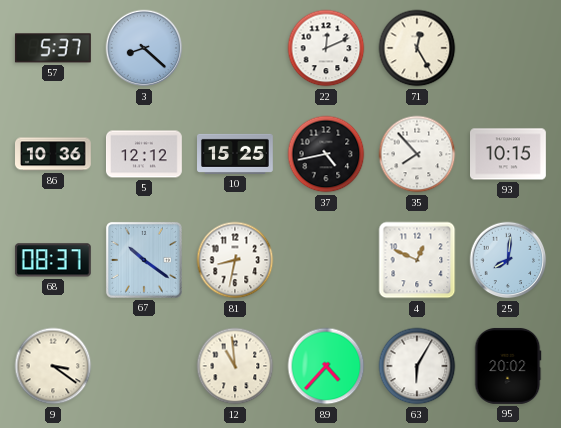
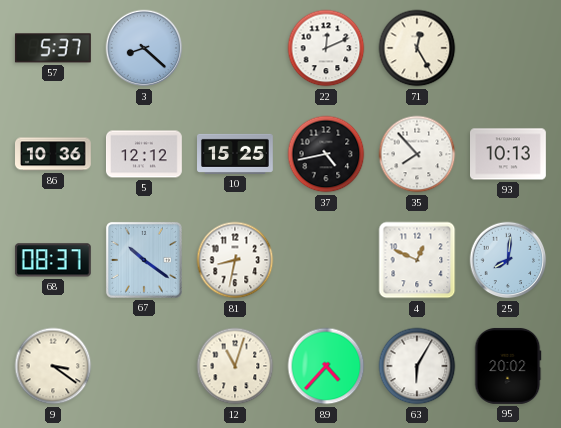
93: 10:15 -> 10:13 (509, 154)
12: 10:59 -> 11:03 (235, 366)
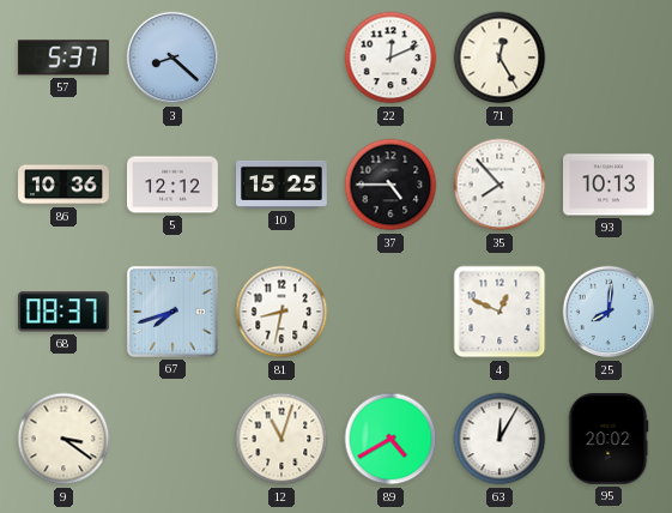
37: 4:43 -> 4:45 (391, 185)
67: 10:21 -> 7:42 (172, 312)
89: 4:37 -> 4:40 (391, 439)
63: 6:05 -> 12:05 (500, 439)
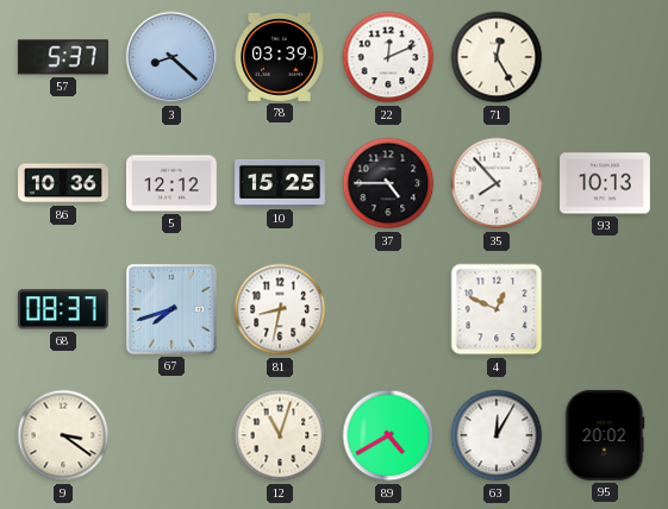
78: none -> 03:39 (280, 57)
25: 8:01 -> none (609, 312)
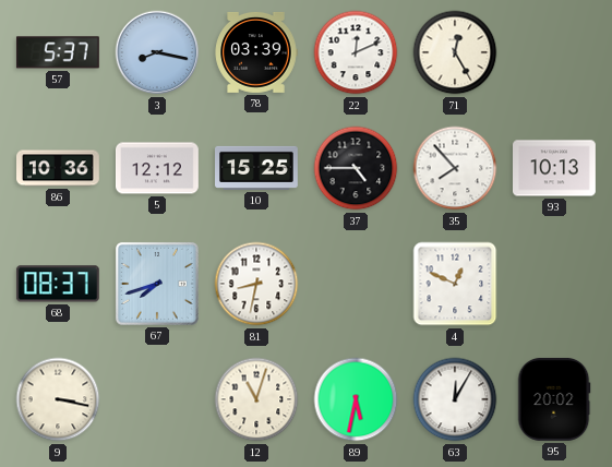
3: 8:22 -> 8:17 (157, 52)
9: 3:21 -> 3:17 (58, 399)
89: 4:40 -> 5:32 (356, 399)
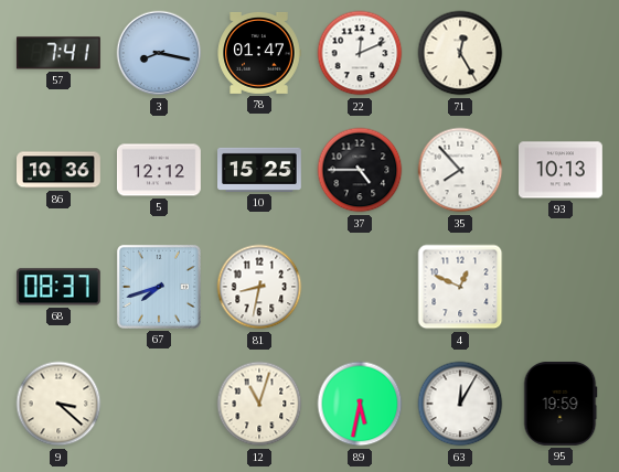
57: 5:37 -> 7:41 (58, 53)
78: 03:39 -> 01:47 (259, 53)
9: 3:17 -> 3:22 (58, 404)
95: 20:02 -> 19:59 (561, 404)
